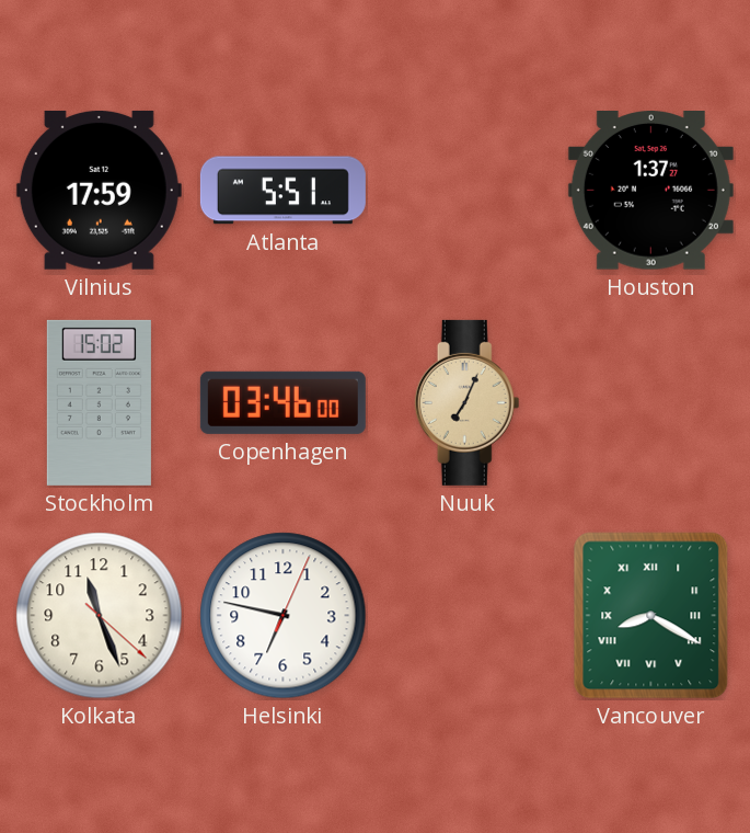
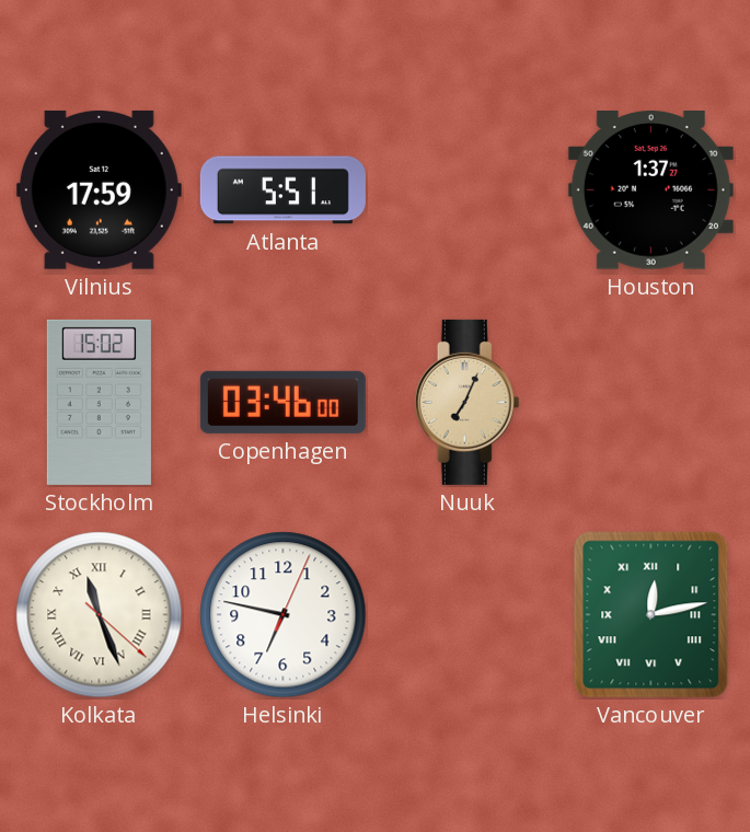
Kolkata numerals: Arabic -> Roman (100, 615)
Vancouver: 8:20 -> 12:13 (651, 615)
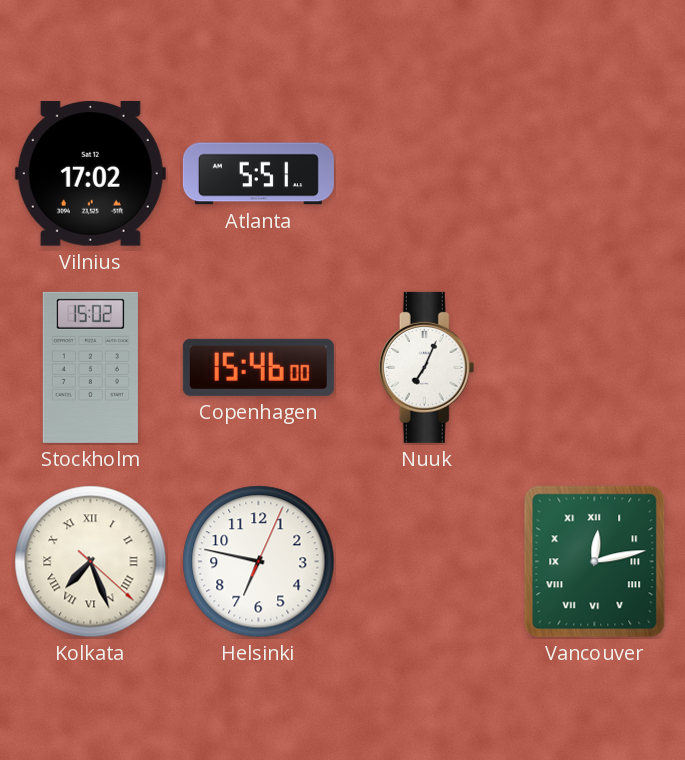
Vilnius: 17:59 -> 17:02 (90, 173)
Houston: 1:37 -> none (650, 190)
Copenhagen: 03:46 -> 15:46 (258, 367)
Nuuk dial: champagne -> white (427, 367)
Kolkata: 11:26 -> 7:26 (91, 562)
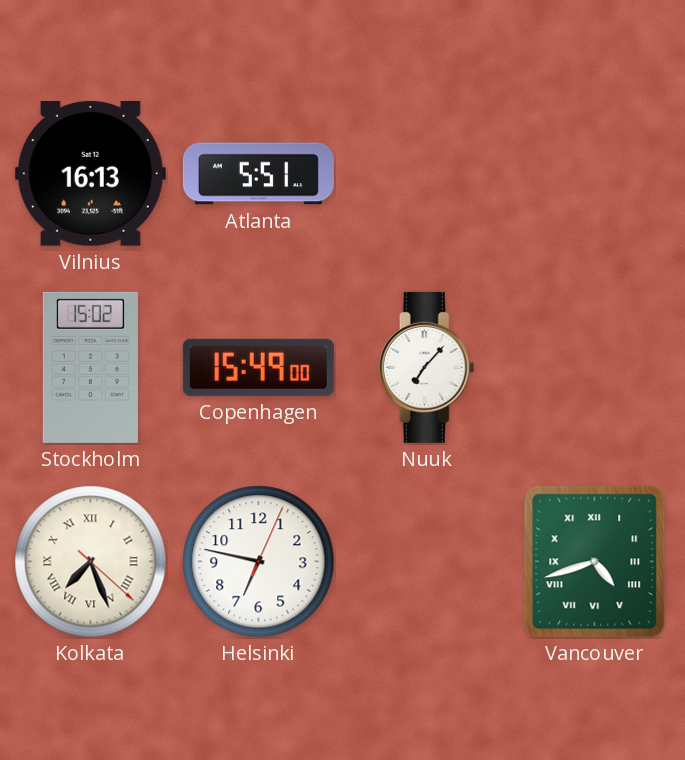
Vilnius: 17:02 -> 16:13 (90, 173)
Copenhagen: 15:46 -> 15:49 (258, 367)
Nuuk: 7:04 -> 7:07 (427, 367)
Vancouver: 12:13 -> 4:42 (595, 562)
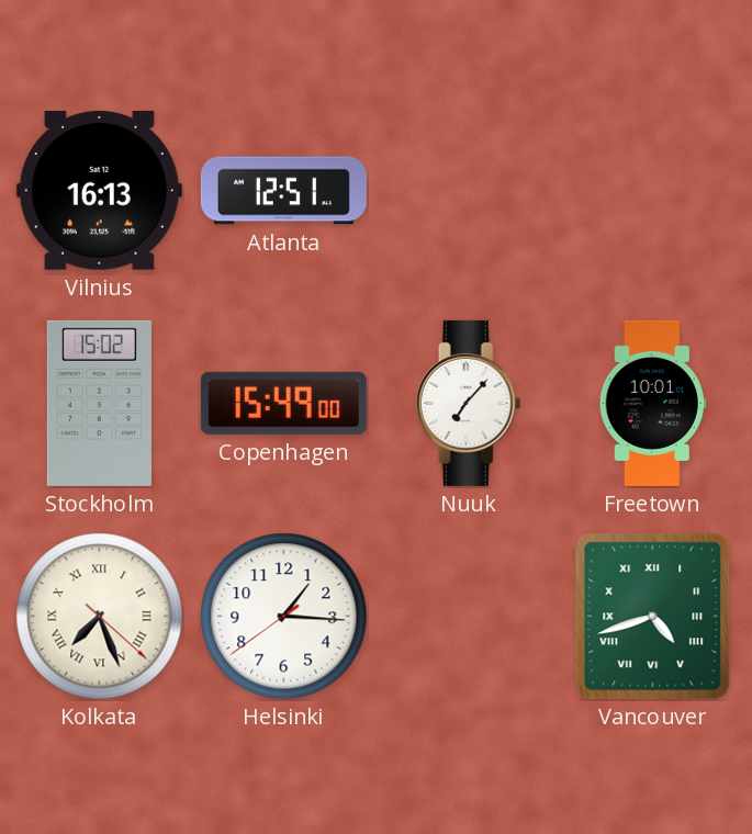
Atlanta: 5:51 -> 12:51 (283, 191)
Freetown: none -> 10:01 (652, 403)
Helsinki: 6:47 -> 1:15 (284, 617)
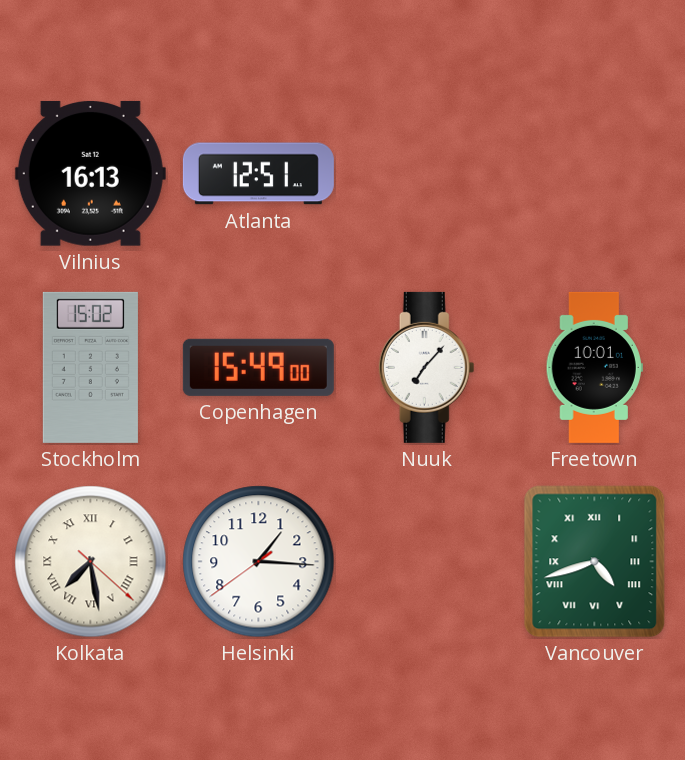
Kolkata: 7:26 -> 7:28 (91, 562)
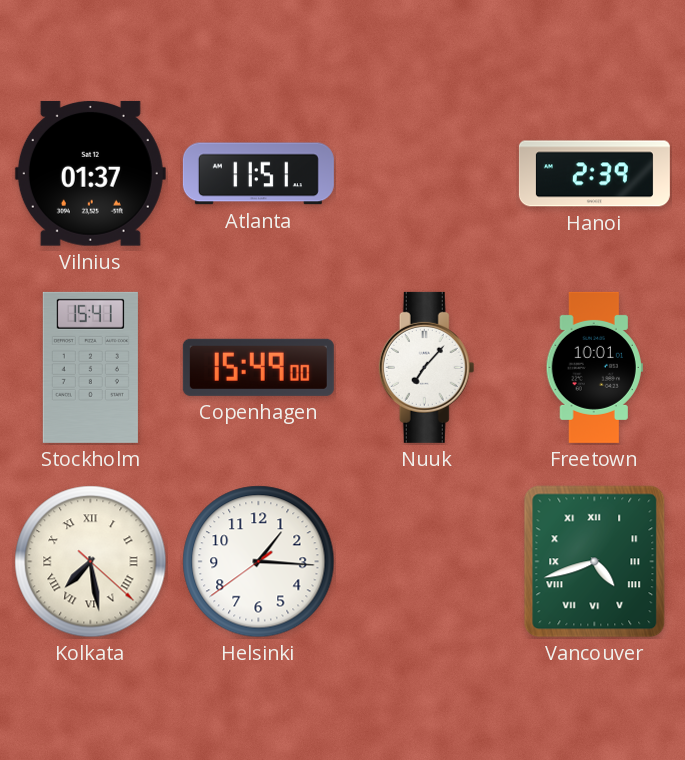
Vilnius: 16:13 -> 01:37 (90, 173)
Atlanta: 12:51 -> 11:51 (258, 174)
Hanoi: none -> 2:39 (594, 174)
Stockholm: 15:02 -> 15:41 (90, 367)
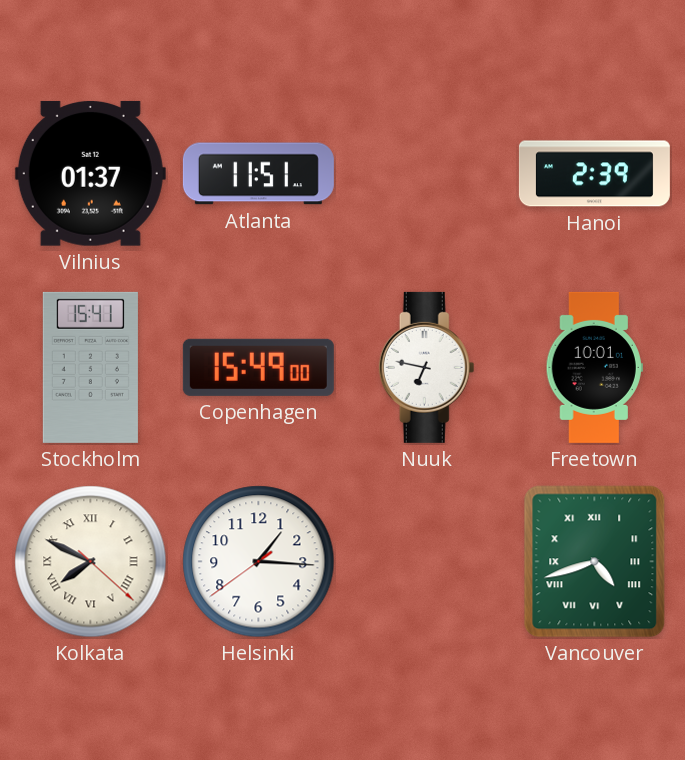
Nuuk: 7:07 -> 6:47 (427, 367)
Kolkata: 7:28 -> 7:49 (91, 562)
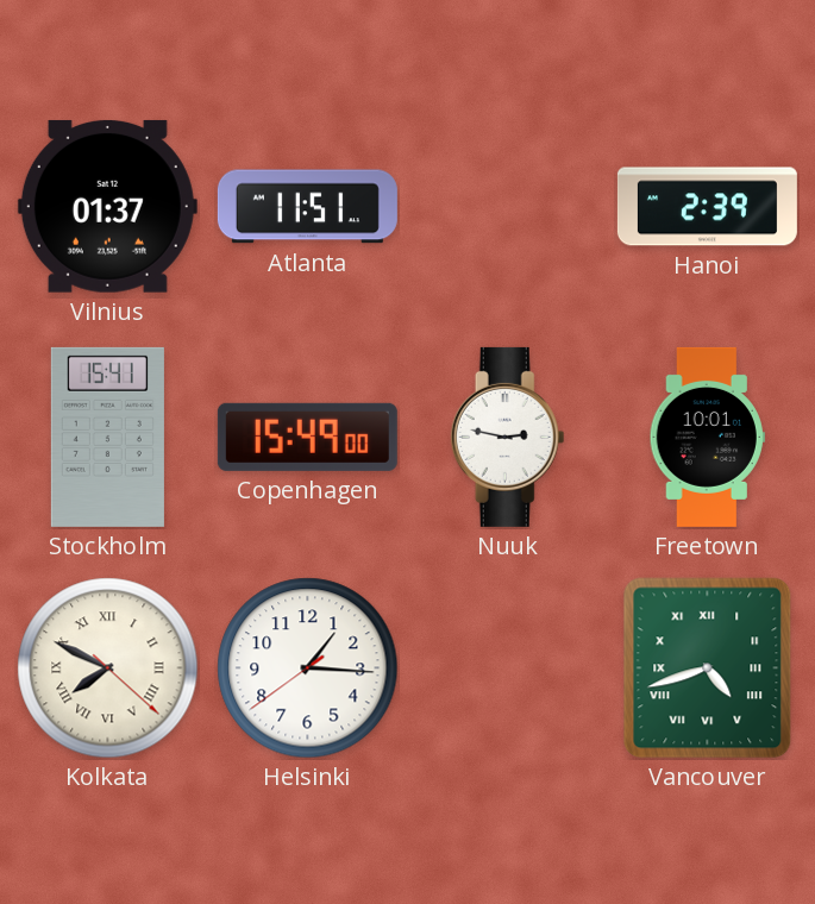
Nuuk: 6:47 -> 2:47 (508, 437)
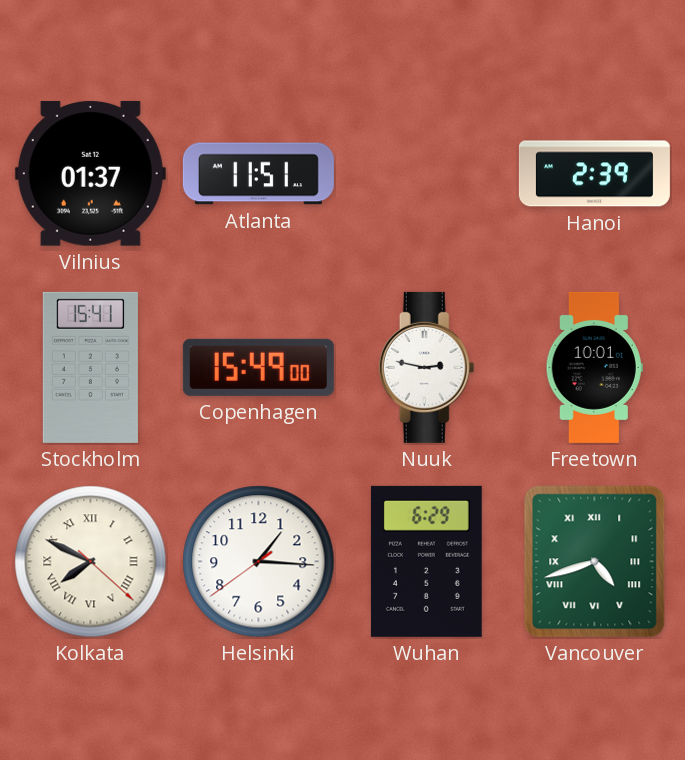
Wuhan: none -> 6:29 (426, 561)
